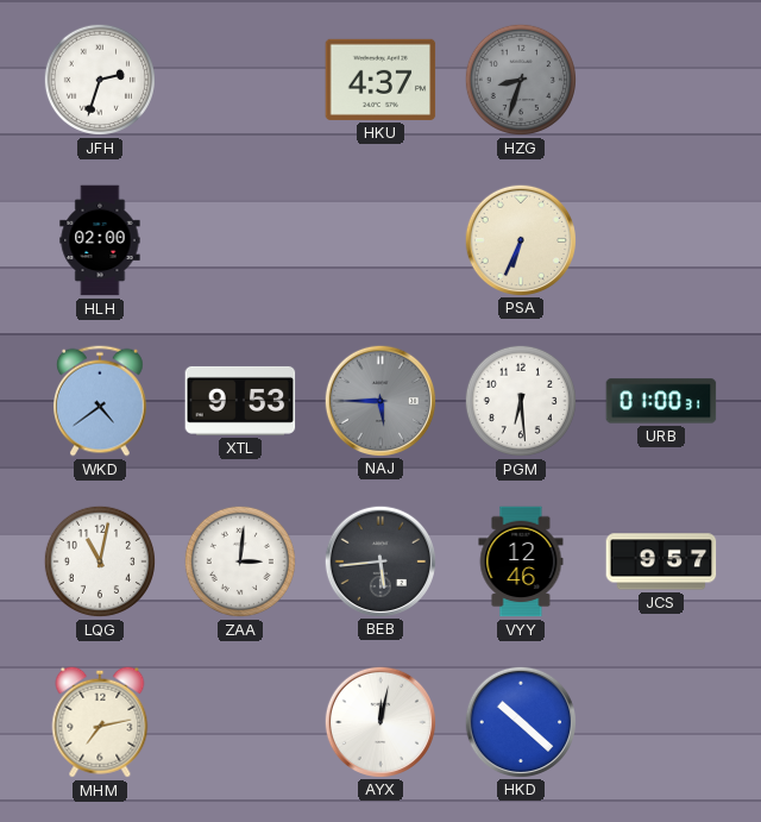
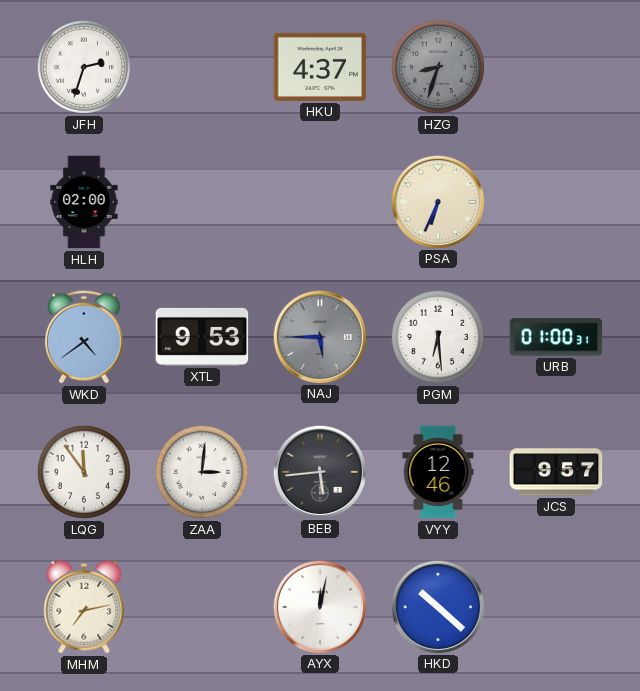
LQG: 11:02 -> 11:54 (84, 472)
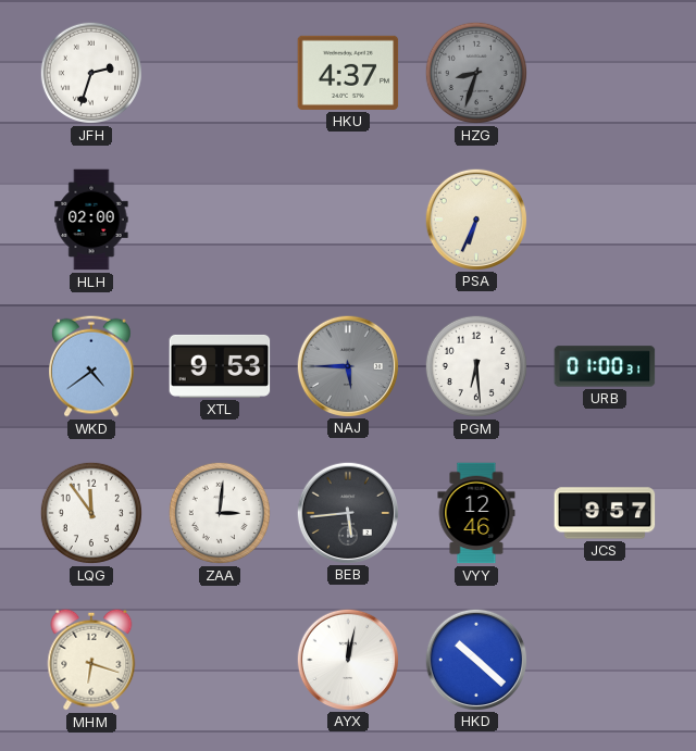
MHM: 7:13 -> 6:18 (91, 660)
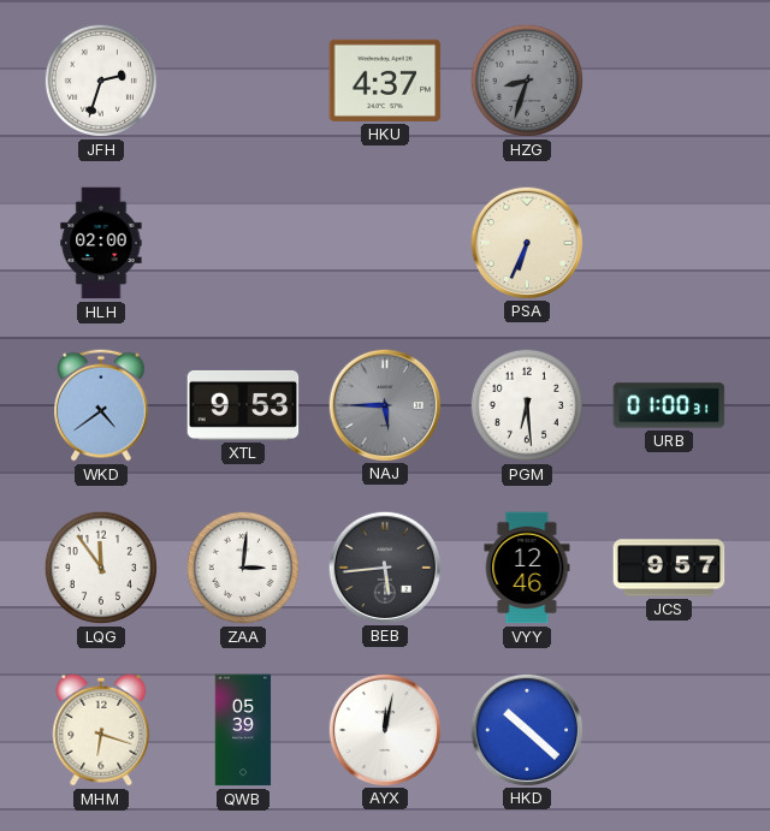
QWB: none -> 05:39 (243, 730)
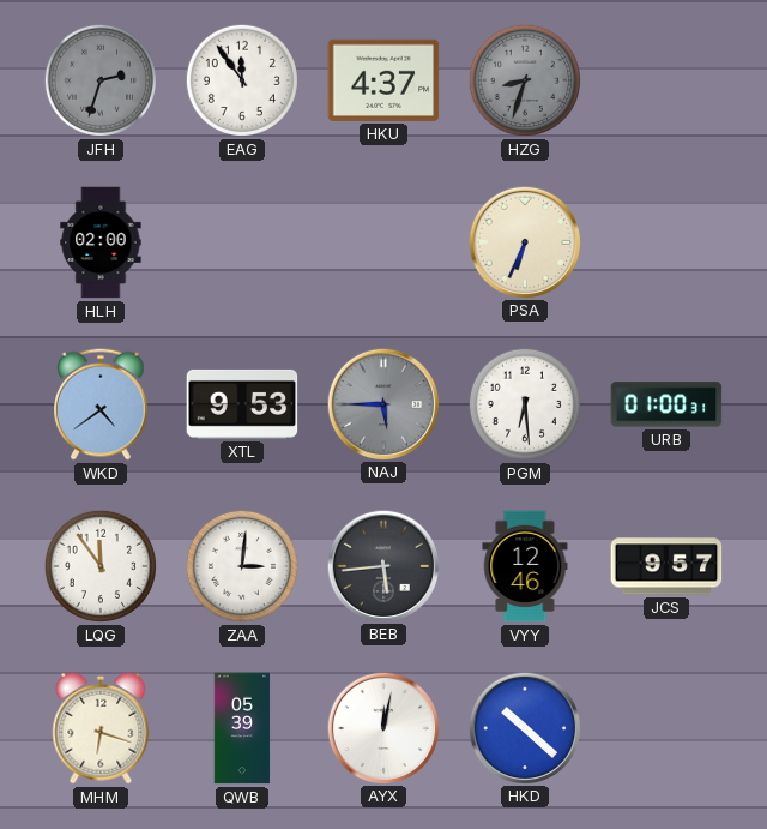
JFH dial: white -> grey (101, 80)
EAG: none -> 11:54 (242, 80)
